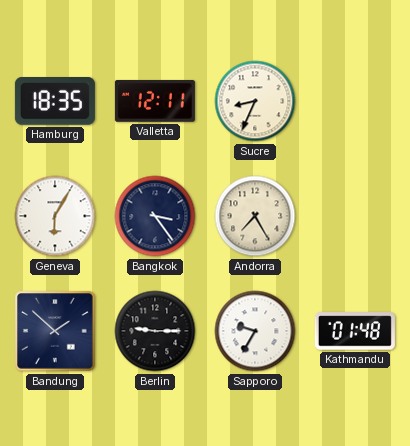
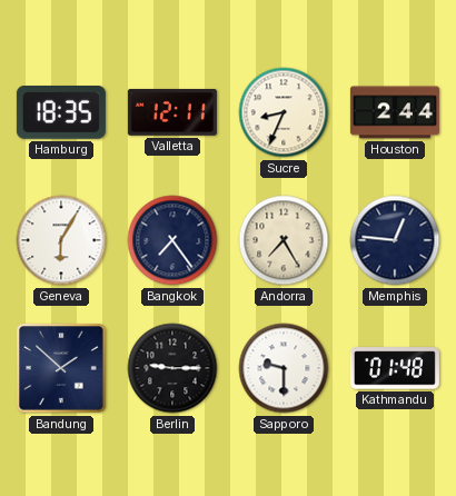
Houston: none -> 2:44 (395, 112)
Bangkok: 3:24 -> 7:24 (172, 240)
Memphis: none -> 12:46 (395, 240)
Sapporo: 9:35 -> 9:30 (284, 368)
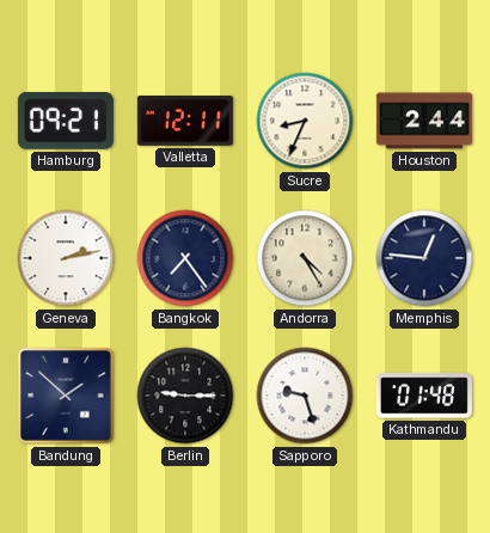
Hamburg: 18:35 -> 09:21 (66, 121)
Geneva: 6:05 -> 2:13 (66, 258)
Andorra: 7:25 -> 4:25 (305, 258)
Sapporo: 9:30 -> 9:27 (305, 396)
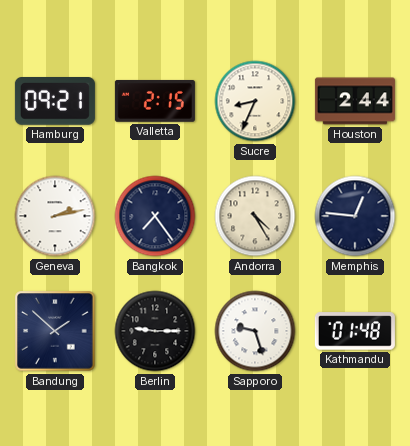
Valletta: 12:11 -> 2:15 (155, 101)
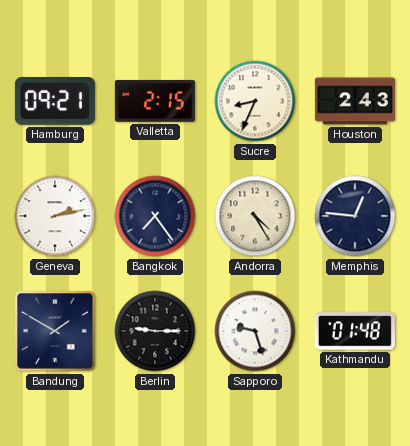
Houston: 2:44 -> 2:43 (355, 101)
Bandung: 1:52 -> 1:50 (55, 331)
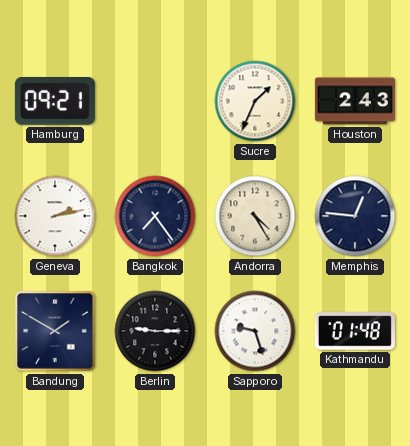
Valletta: 2:15 -> none (155, 101)
Sucre: 8:34 -> 1:34 (255, 101)
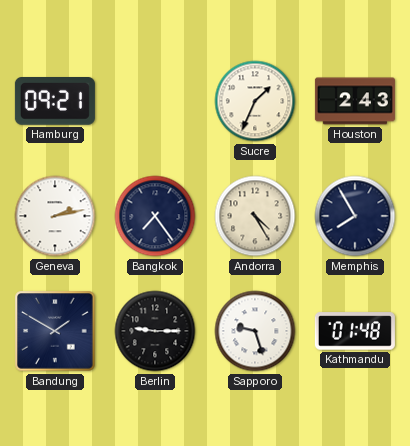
Memphis: 12:46 -> 7:55 (355, 216)
